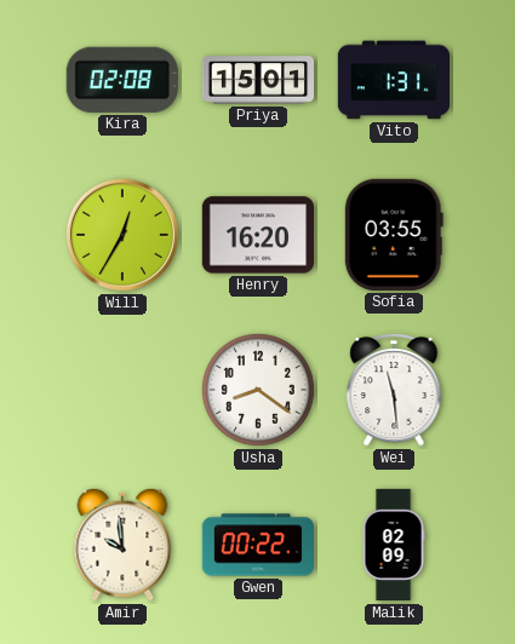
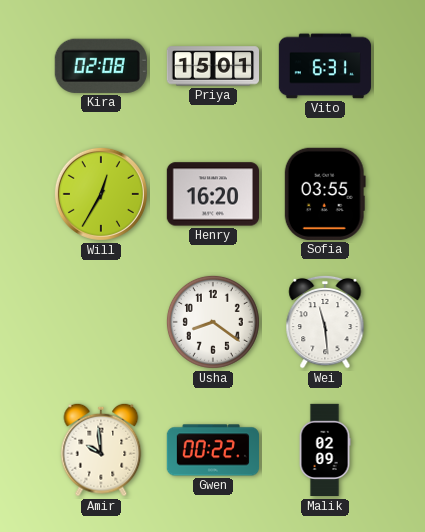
Vito: 1:31 -> 6:31 (324, 66)
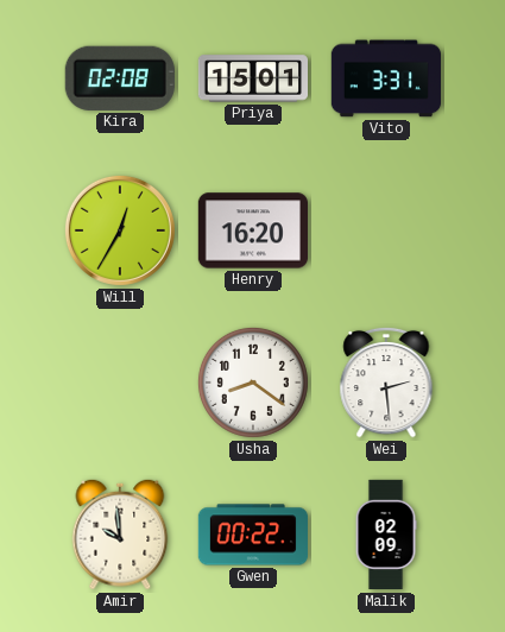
Vito: 6:31 -> 3:31 (385, 78)
Sofia: 03:55 -> none (325, 194)
Wei: 11:29 -> 2:29 (386, 383)
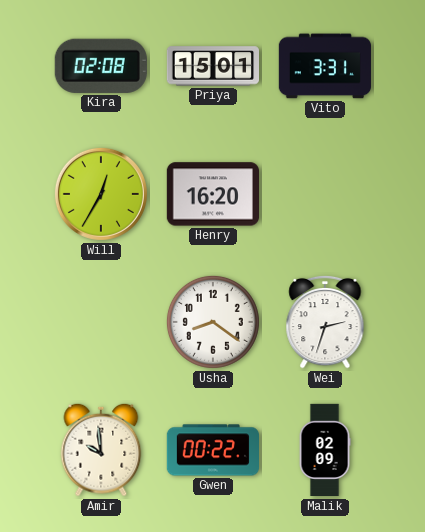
Wei: 2:29 -> 2:33 (325, 322)
